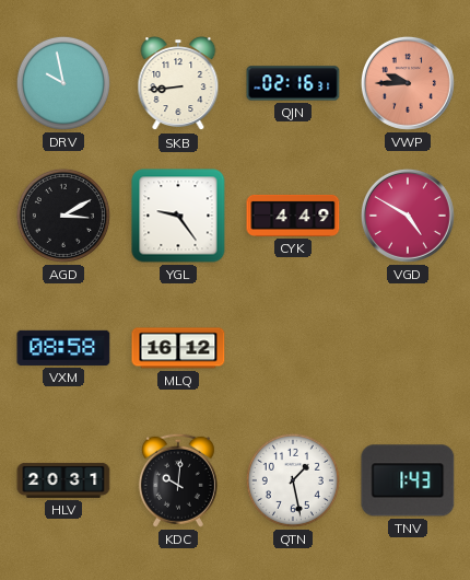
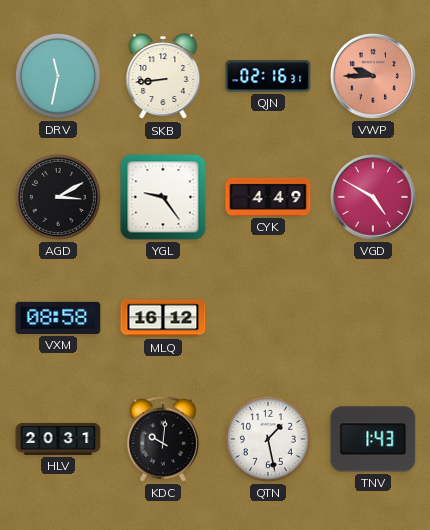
DRV: 9:58 -> 11:32 (58, 76)
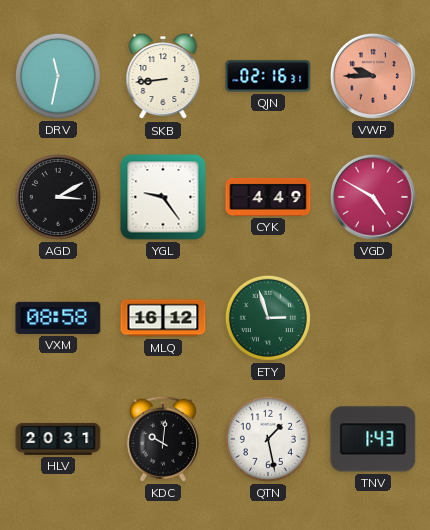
ETY: none -> 2:57 (268, 318)
